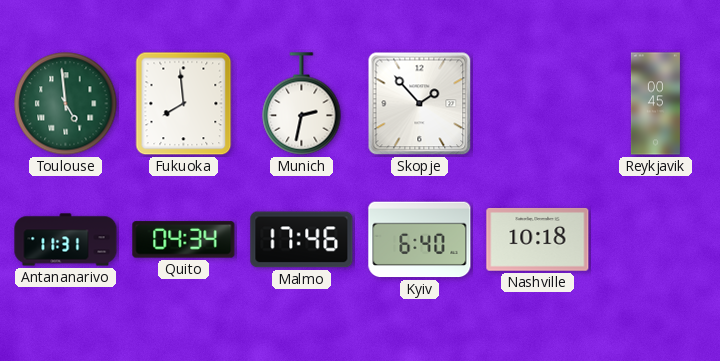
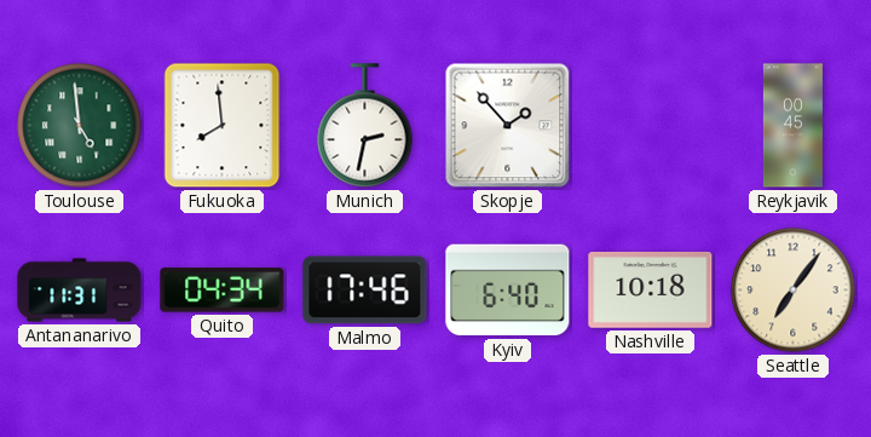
Seattle: none -> 7:06 (794, 291)
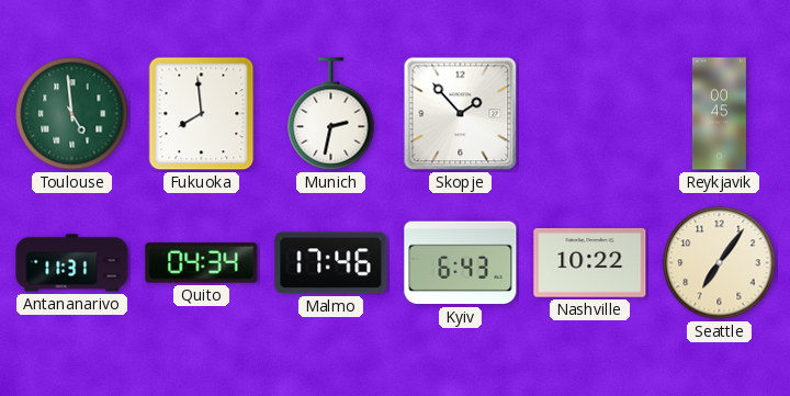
Kyiv: 6:40 -> 6:43 (461, 263)
Nashville: 10:18 -> 10:22 (590, 262)
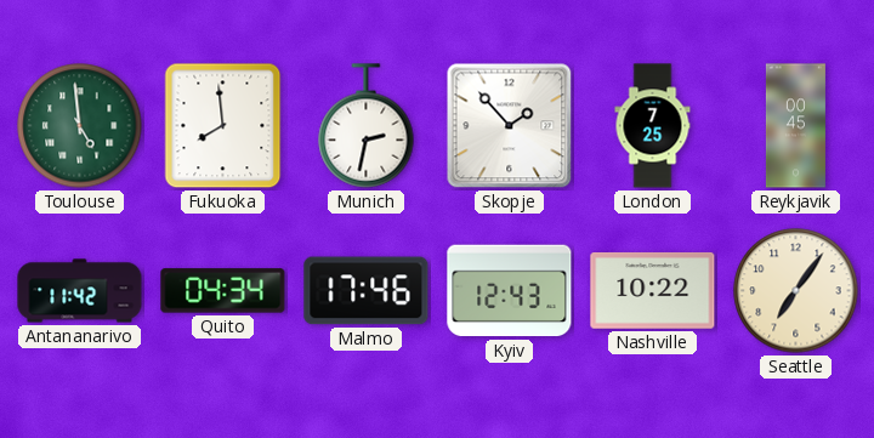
London: none -> 7:25 (653, 126)
Antananarivo: 11:31 -> 11:42 (80, 291)
Kyiv: 6:43 -> 12:43 (510, 291)
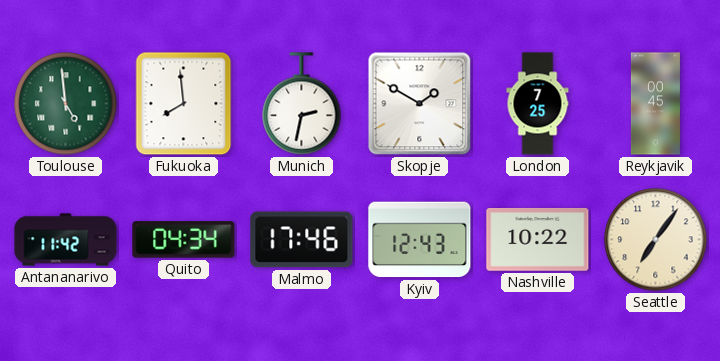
Skopje: 1:53 -> 1:50 (420, 104)
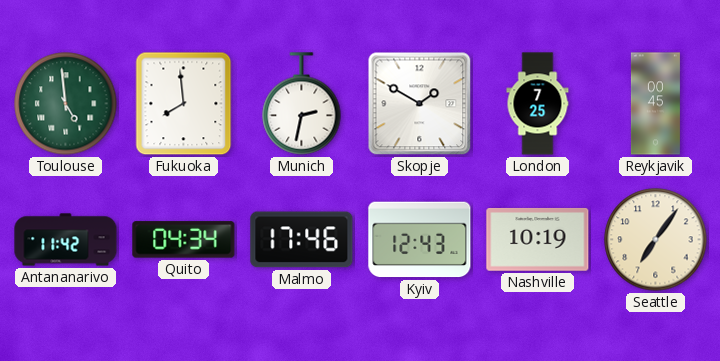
Nashville: 10:22 -> 10:19 (538, 239)
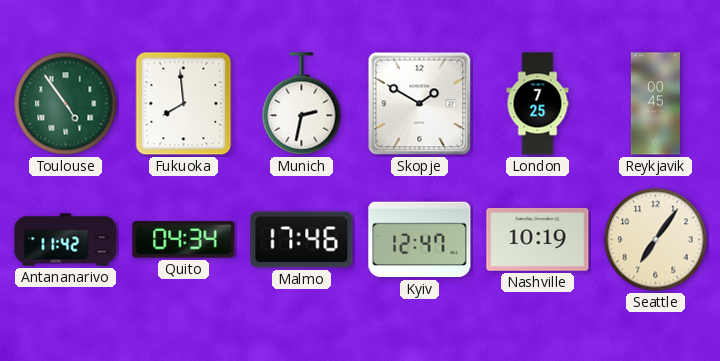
Toulouse: 4:59 -> 4:54 (66, 104)
Kyiv: 12:43 -> 12:47 (420, 240)
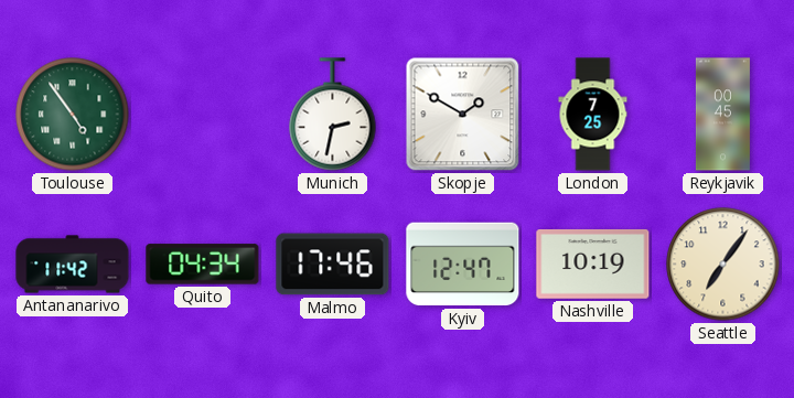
Fukuoka: 7:59 -> none (184, 104)
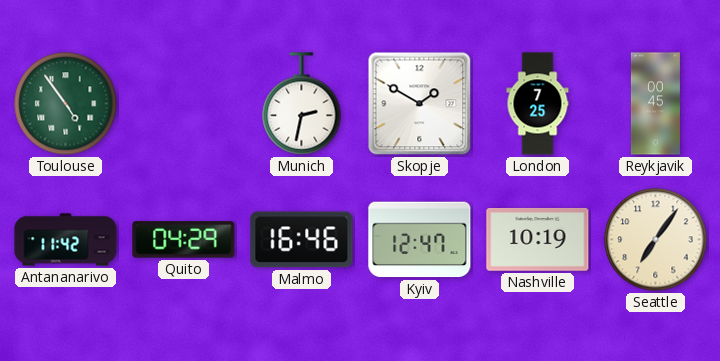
Quito: 04:34 -> 04:29 (184, 240)
Malmo: 17:46 -> 16:46 (302, 240)
